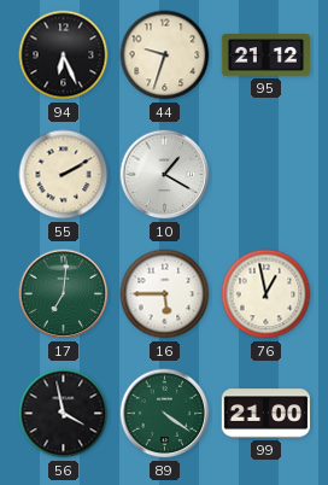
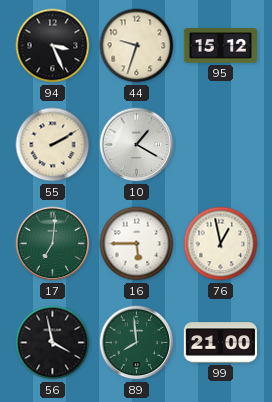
94: 6:26 -> 3:26 (53, 46)
95: 21:12 -> 15:12 (220, 46)
89: 4:21 -> 7:59 (137, 343)
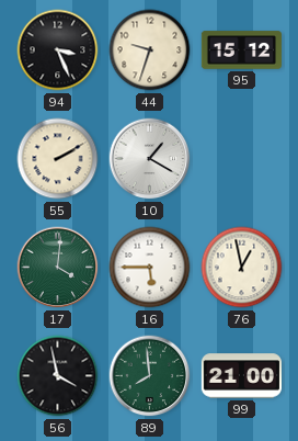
17: 7:01 -> 4:01 (58, 268)
